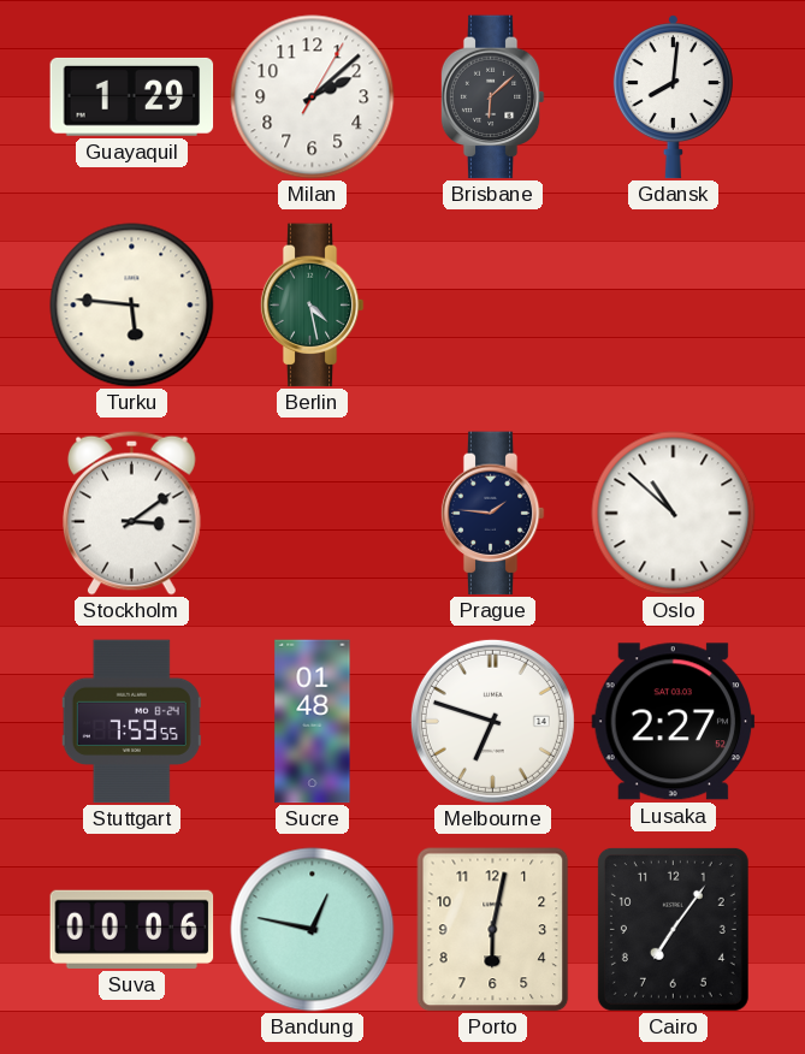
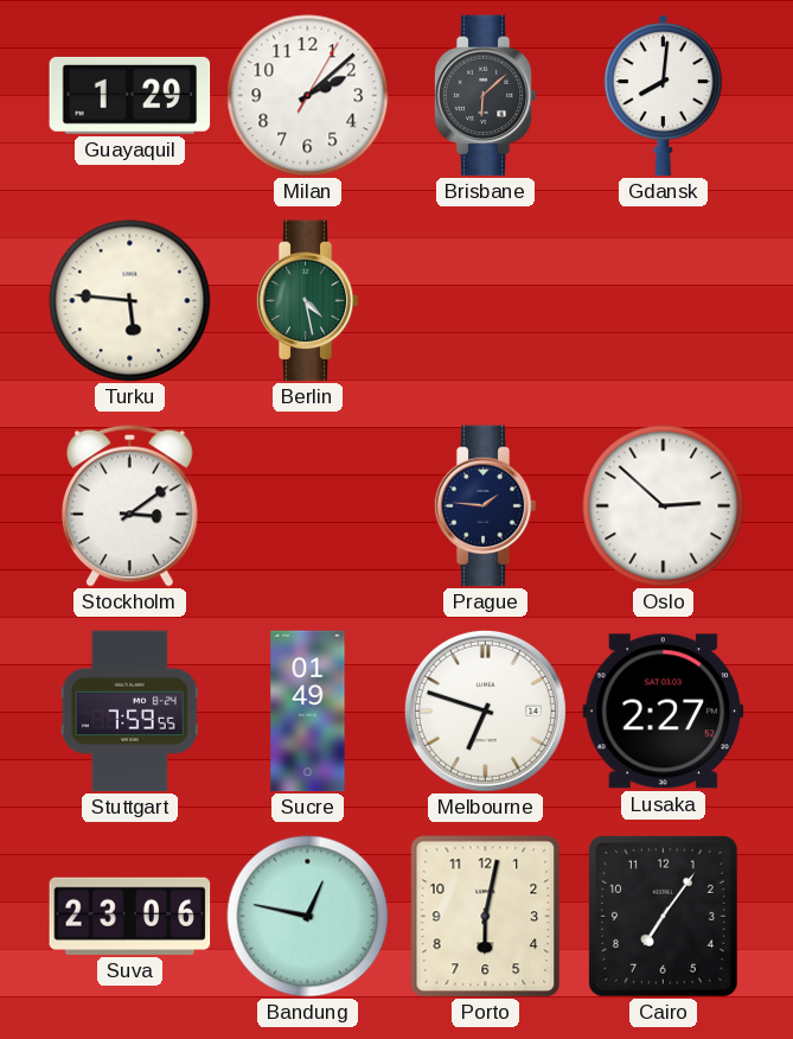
Oslo: 10:52 -> 2:52 (664, 506)
Sucre: 01:48 -> 01:49 (308, 712)
Suva: 00:06 -> 23:06 (130, 916)
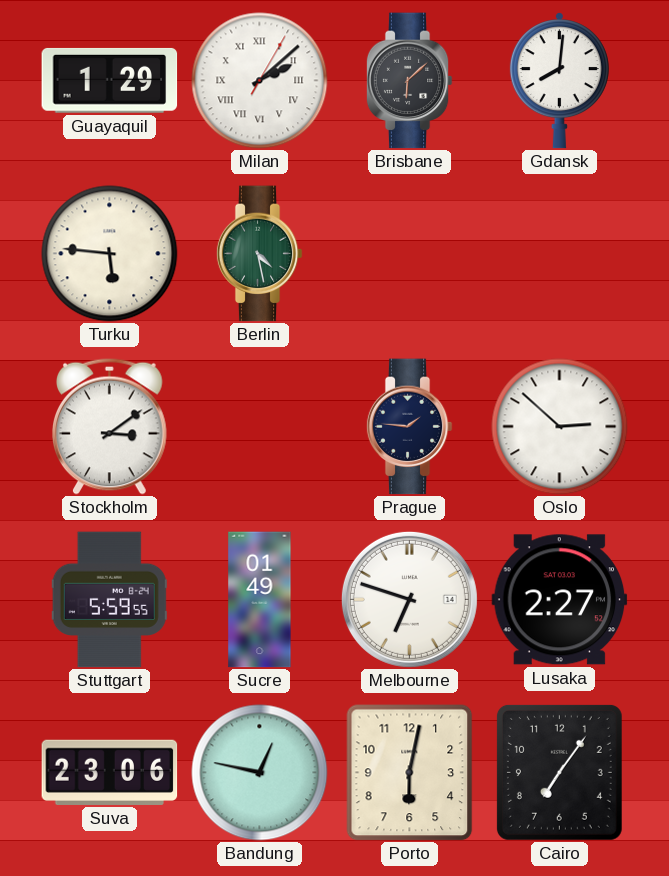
Milan numerals: Arabic -> Roman (260, 81)
Stuttgart: 7:59 -> 5:59 (109, 600)
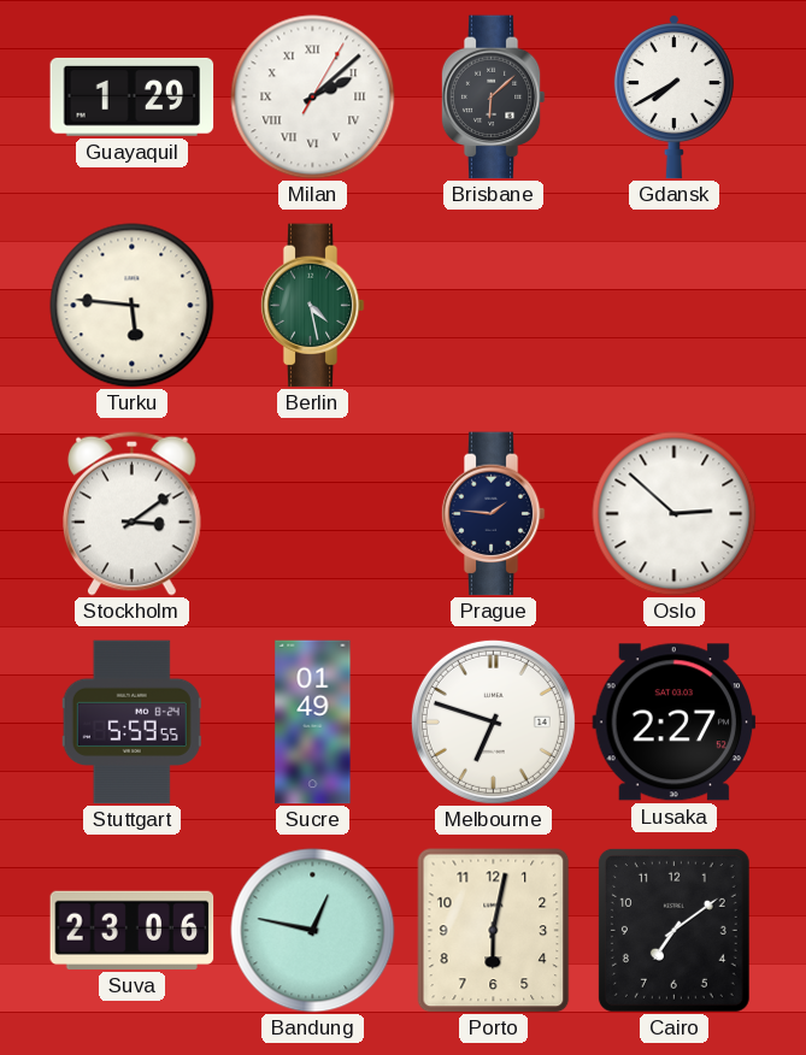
Gdansk: 8:01 -> 7:40 (673, 98)
Cairo: 7:06 -> 7:09 (673, 930)
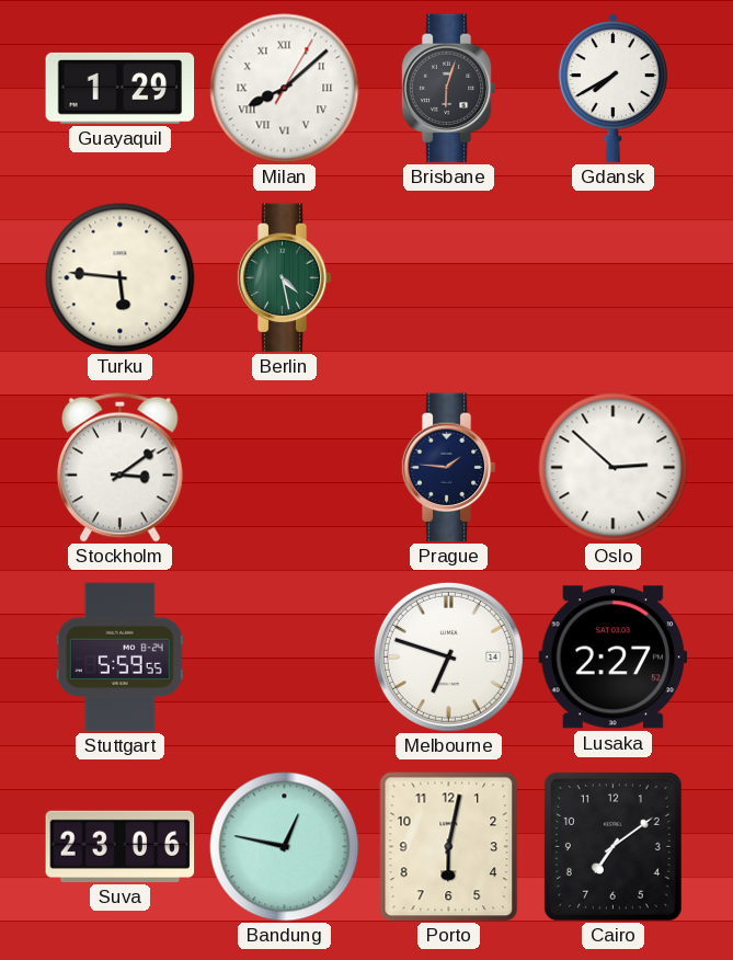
Milan: 2:08 -> 8:08 (285, 89)
Brisbane: 6:08 -> 6:03 (448, 89)
Sucre: 01:49 -> none (313, 723)
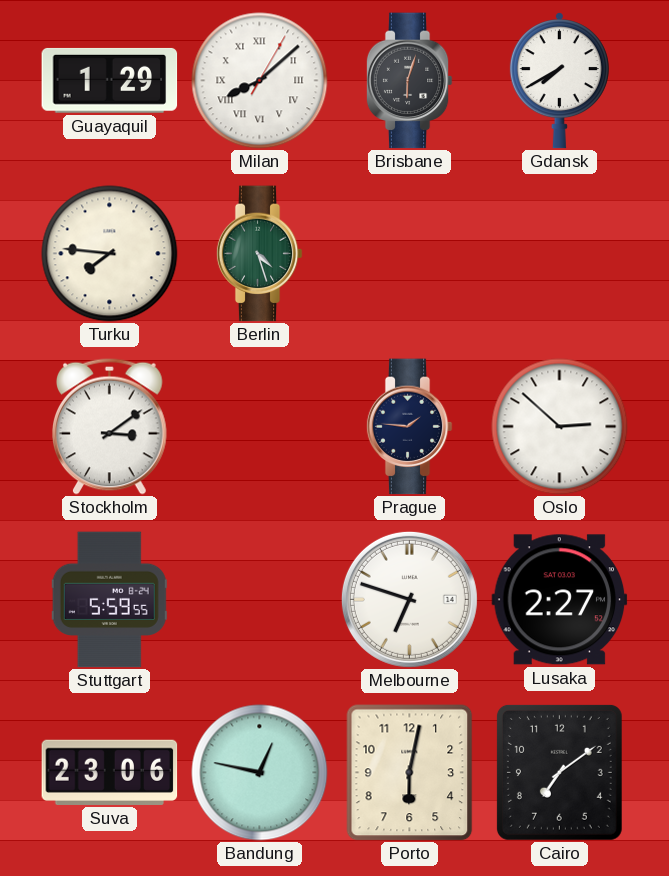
Turku: 5:46 -> 7:46 (110, 254)
Berlin: 4:28 -> 4:27 (259, 254)
